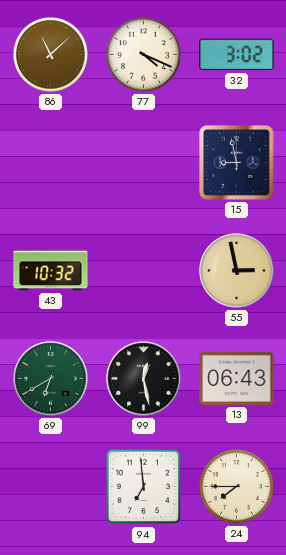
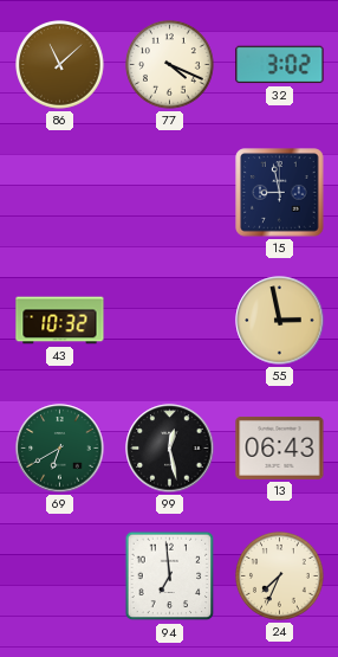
24: 7:45 -> 7:34 (280, 577)
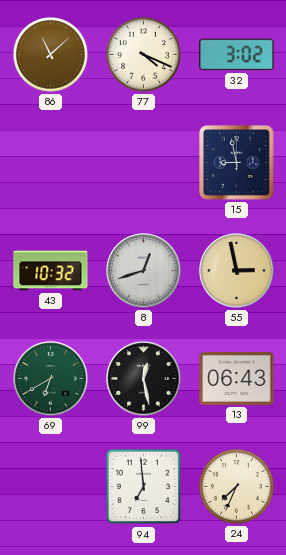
8: none -> 12:42 (144, 271)
